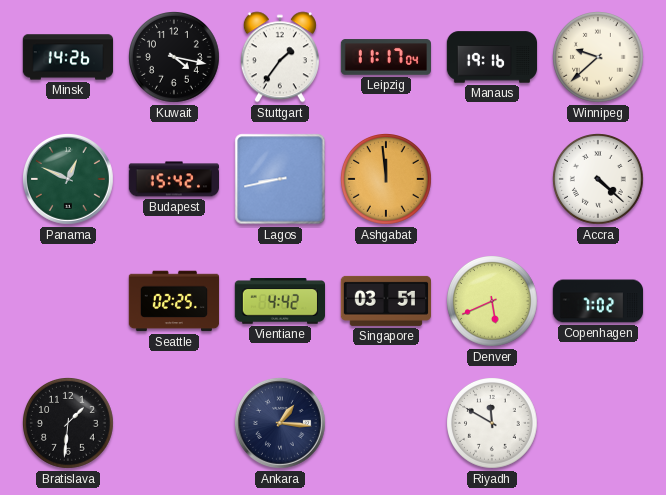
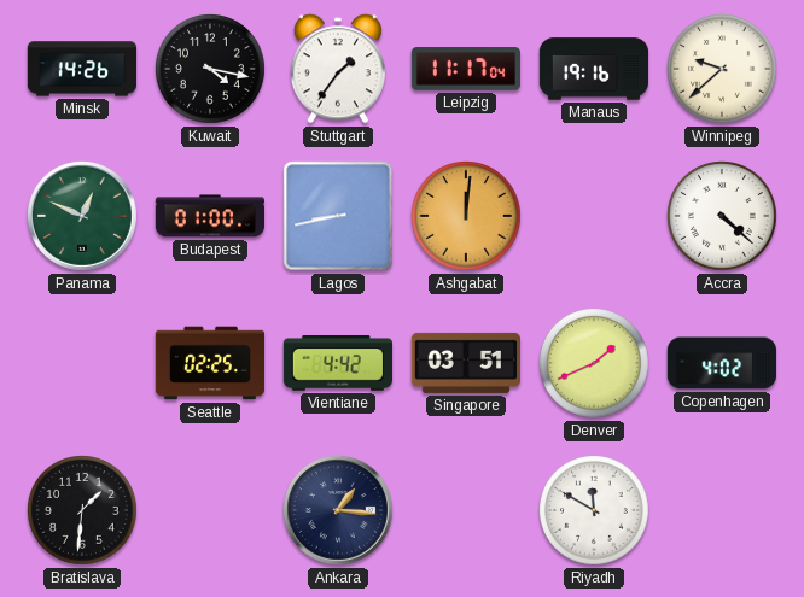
Budapest: 15:42 -> 01:00 (209, 216)
Ashgabat: 11:59 -> 12:01 (467, 217)
Denver: 5:41 -> 1:41 (595, 364)
Copenhagen: 7:02 -> 4:02 (722, 363)
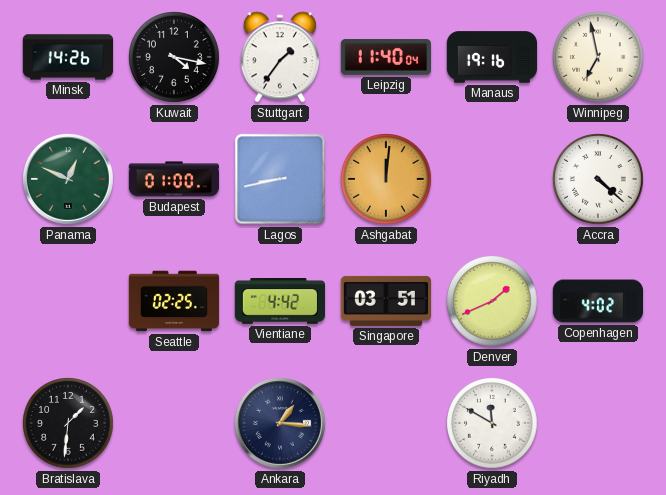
Leipzig: 11:17 -> 11:40 (386, 57)
Winnipeg: 9:38 -> 6:58 (599, 58)
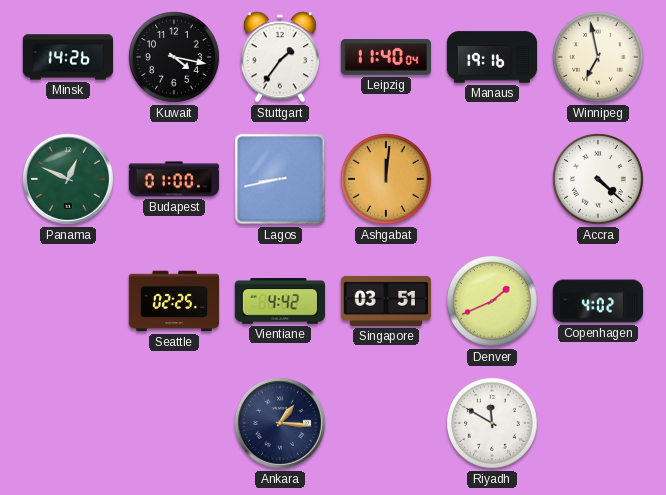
Bratislava: 1:31 -> none (69, 424)
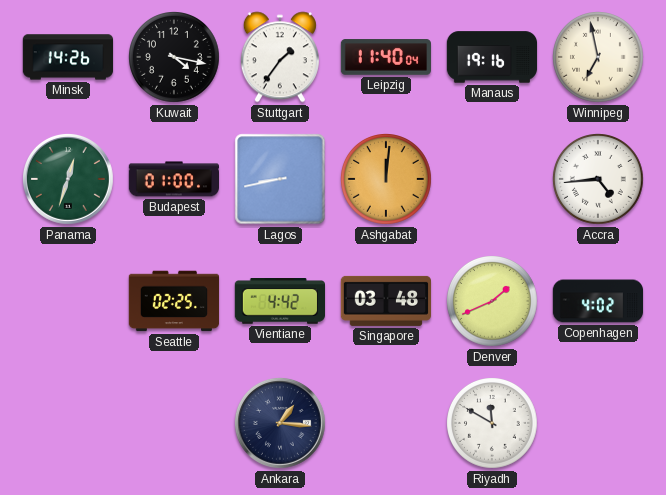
Panama: 12:49 -> 12:33 (68, 179)
Accra: 4:22 -> 4:44 (599, 180)
Singapore: 03:51 -> 03:48 (385, 301)
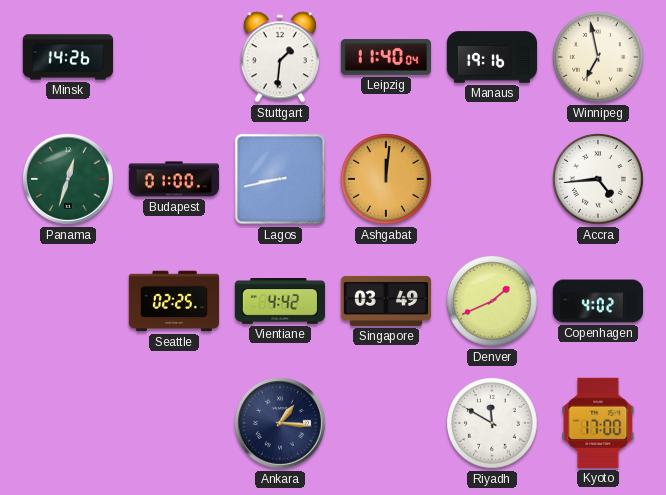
Kuwait: 4:17 -> none (175, 58)
Stuttgart: 1:36 -> 1:31 (280, 57)
Singapore: 03:48 -> 03:49 (385, 301)
Kyoto: none -> 17:00 (598, 423)
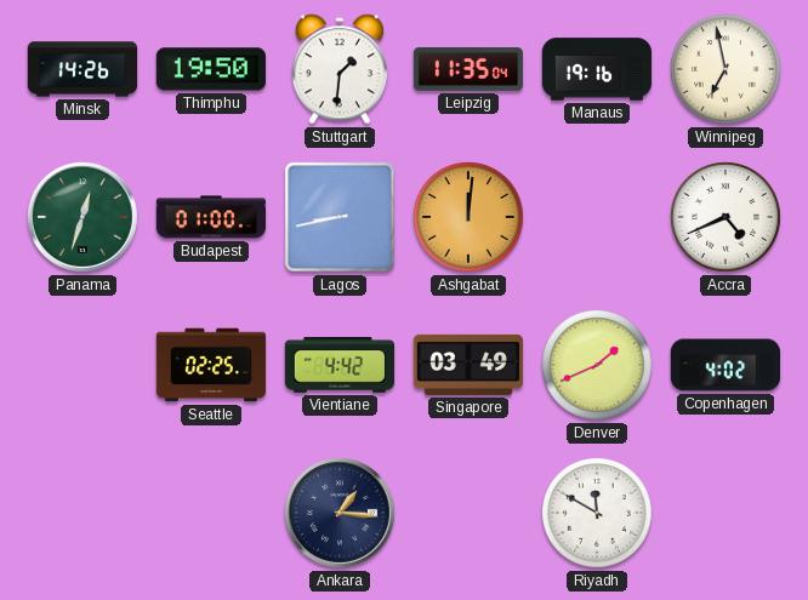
Thimphu: none -> 19:50 (210, 69)
Leipzig: 11:40 -> 11:35 (468, 69)
Accra: 4:44 -> 4:41 (727, 218)
Kyoto: 17:00 -> none (598, 423)
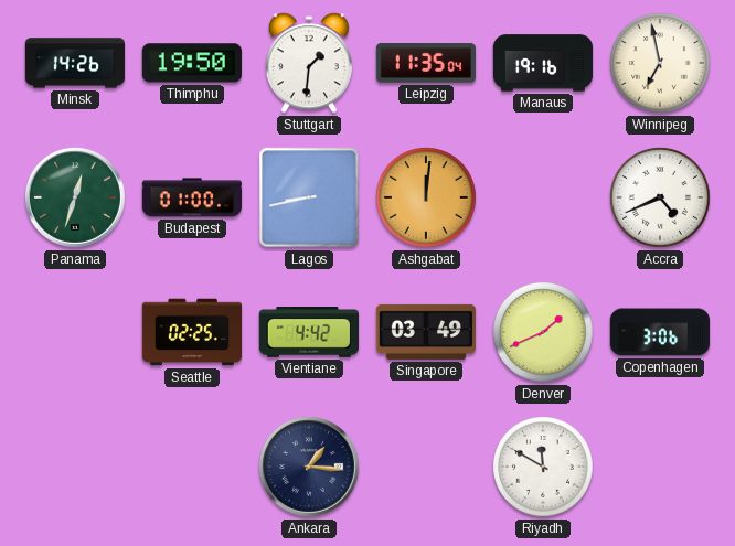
Copenhagen: 4:02 -> 3:06 (660, 332)
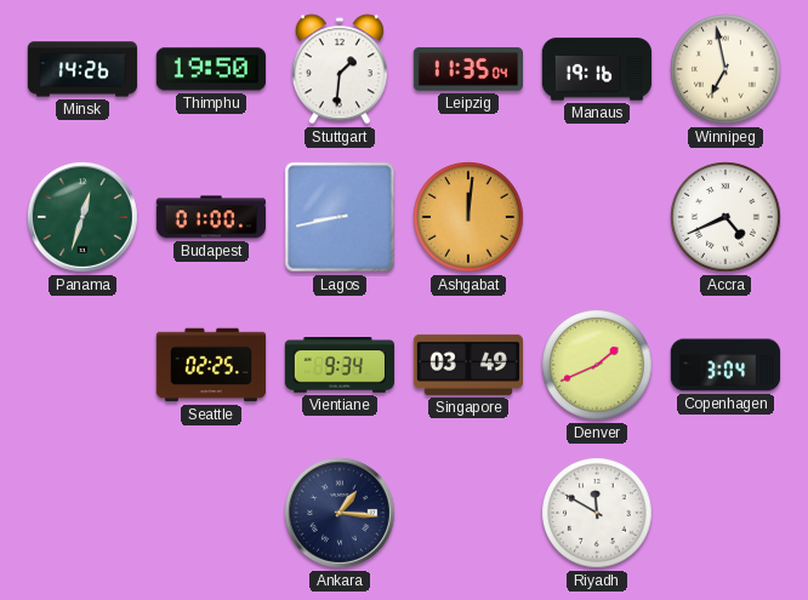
Vientiane: 4:42 -> 9:34 (338, 366)
Copenhagen: 3:06 -> 3:04 (726, 365)
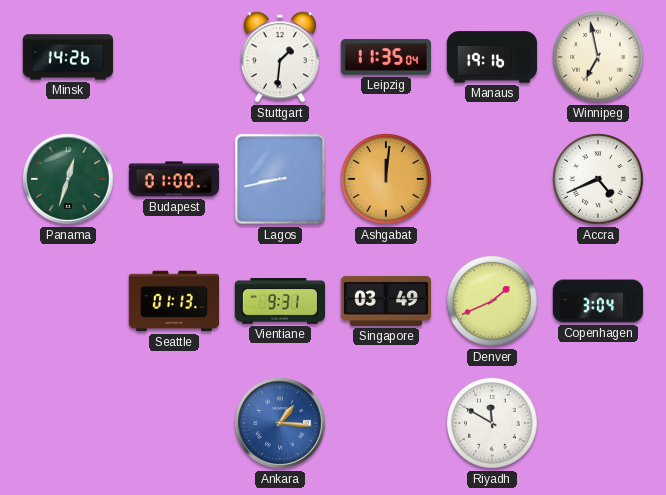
Thimphu: 19:50 -> none (210, 69)
Seattle: 02:25 -> 01:13 (174, 301)
Vientiane: 9:34 -> 9:31 (279, 302)
Ankara dial: navy -> blue (280, 423)
